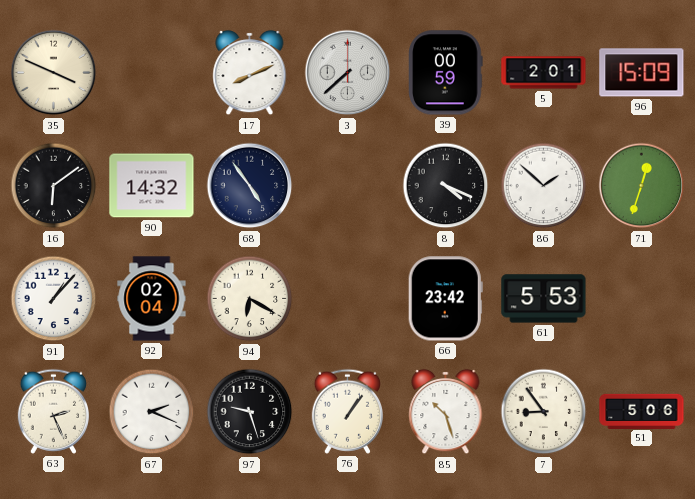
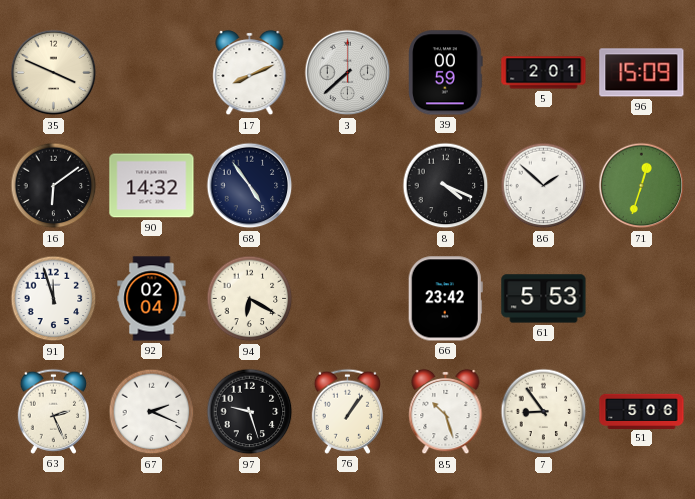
91: 1:07 -> 11:57 (54, 299)
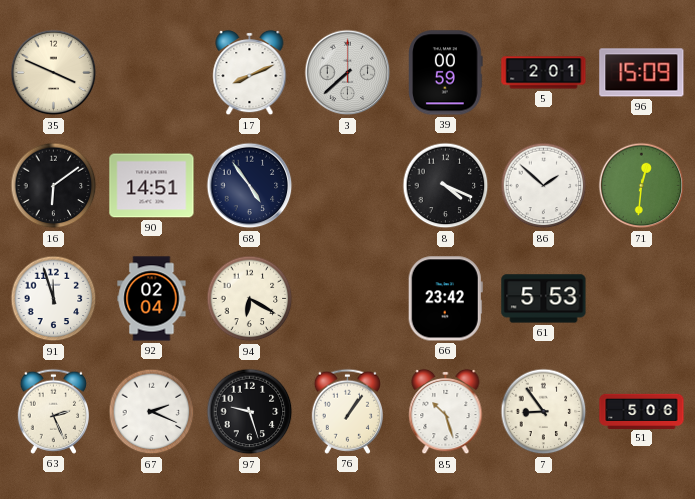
90: 14:32 -> 14:51 (152, 186)
71: 12:33 -> 12:31 (642, 186)
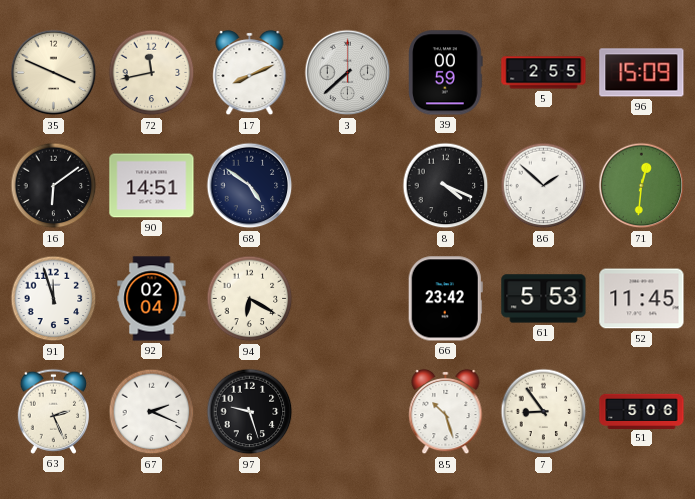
72: none -> 11:43 (152, 73)
5: 2:01 -> 2:55 (544, 73)
68: 4:54 -> 4:51 (250, 186)
52: none -> 11:45 (642, 299)
76: 1:06 -> none (347, 411)
